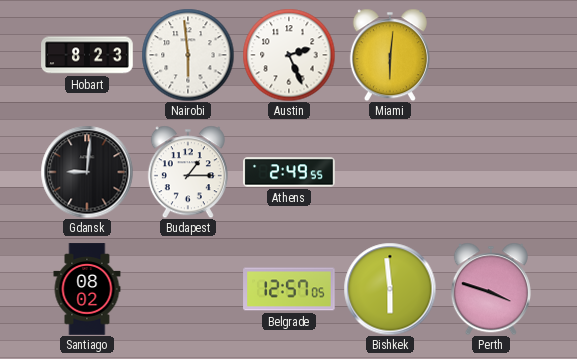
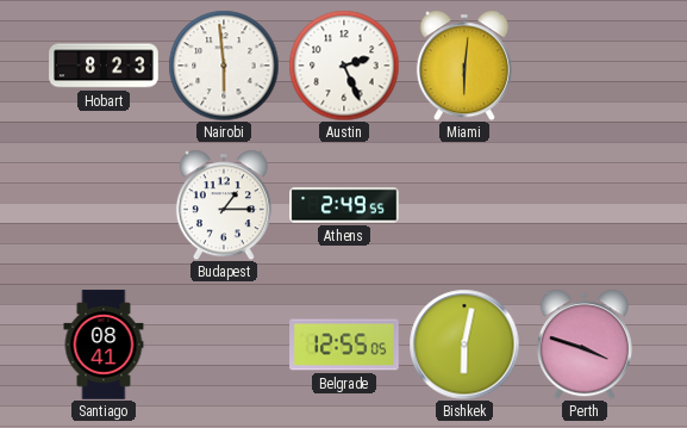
Gdansk: 9:01 -> none (87, 172)
Santiago: 08:02 -> 08:41 (104, 345)
Belgrade: 12:57 -> 12:55 (344, 345)
Bishkek: 5:59 -> 6:02 (464, 345)
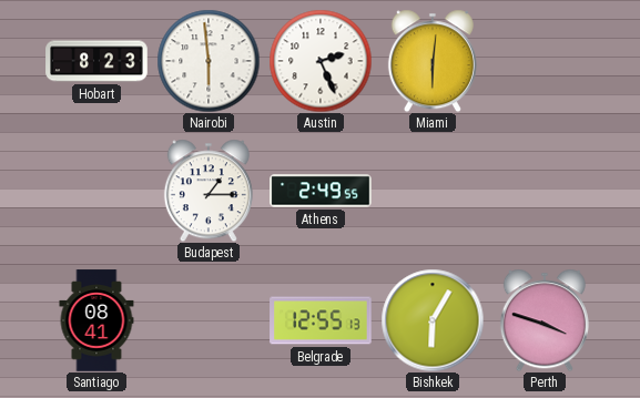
Belgrade: 12:55:05 -> 12:55:13 (321, 320)
Bishkek: 6:02 -> 6:05 (433, 320)
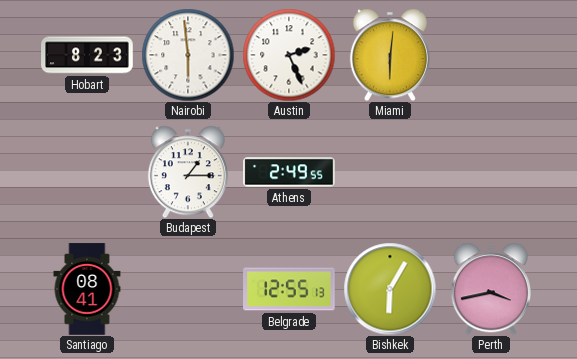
Perth: 3:48 -> 3:43 (491, 289)
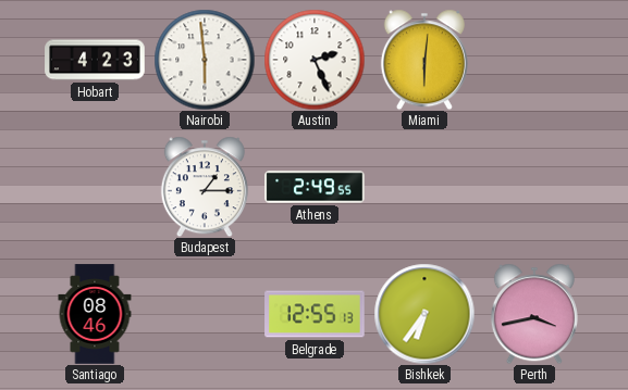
Hobart: 8:23 -> 4:23 (95, 60)
Santiago: 08:41 -> 08:46 (95, 314)
Bishkek: 6:05 -> 6:36 (424, 314)
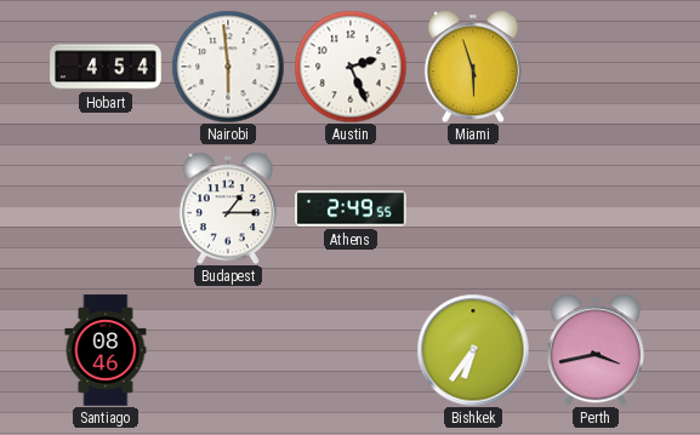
Hobart: 4:23 -> 4:54 (106, 67)
Miami: 6:01 -> 5:57 (473, 67)
Belgrade: 12:55 -> none (315, 314)
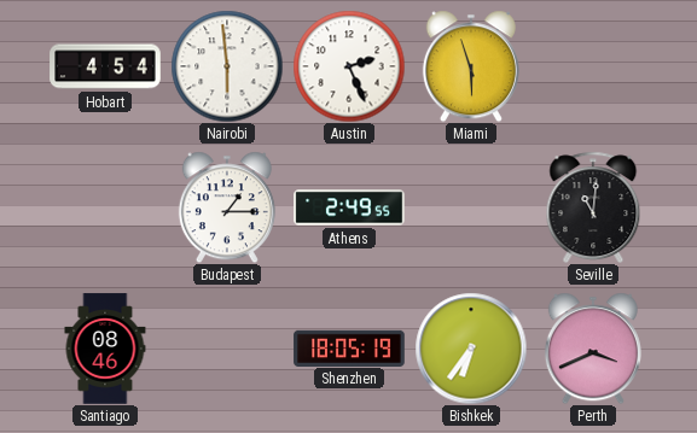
Seville: none -> 11:01 (593, 207)
Shenzhen: none -> 18:05 (349, 347)
Perth: 3:43 -> 3:41 (593, 349)
